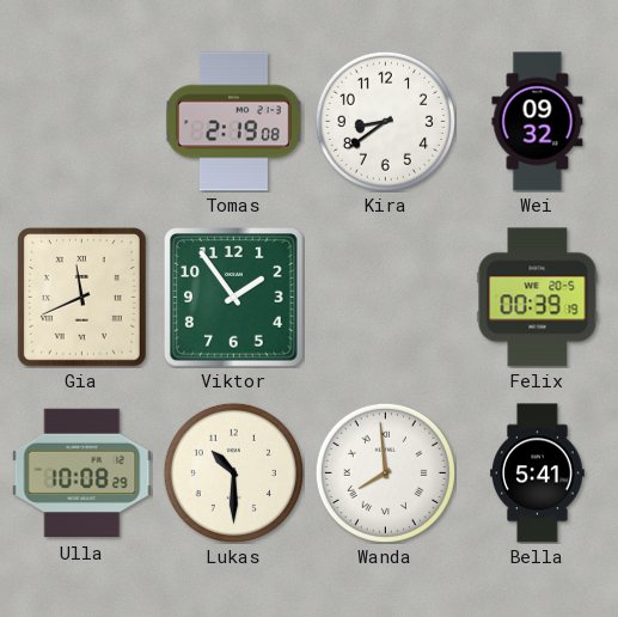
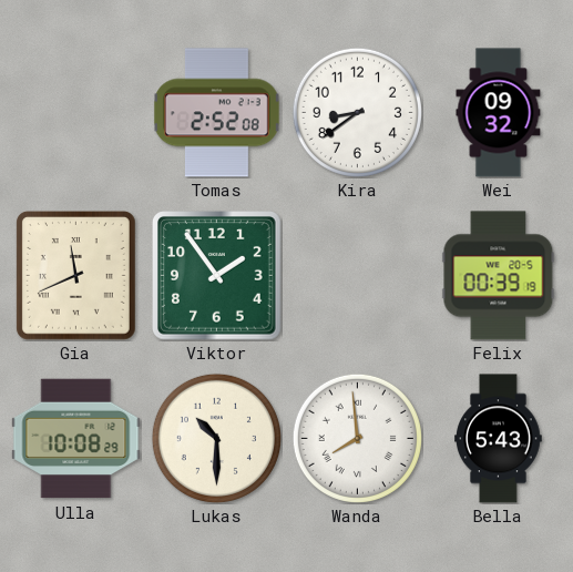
Tomas: 2:19 -> 2:52 (216, 113)
Bella: 5:41 -> 5:43 (499, 439)
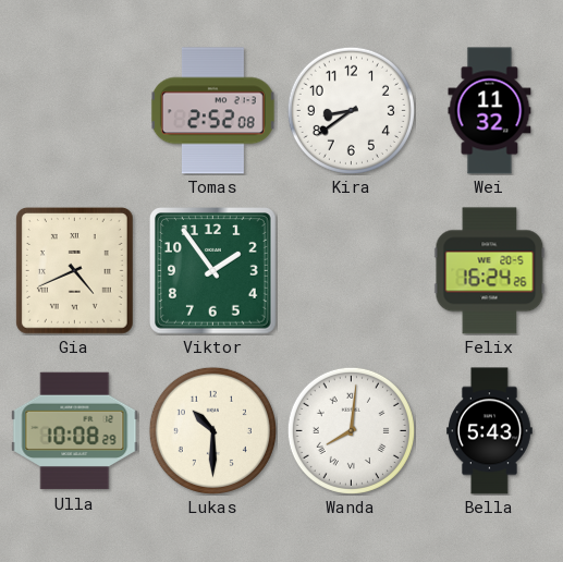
Wei: 09:32 -> 11:32 (490, 111)
Gia: 11:41 -> 4:41 (74, 270)
Felix: 00:39 -> 16:24 (490, 271)
Wanda: 7:59 -> 8:01 (351, 430)
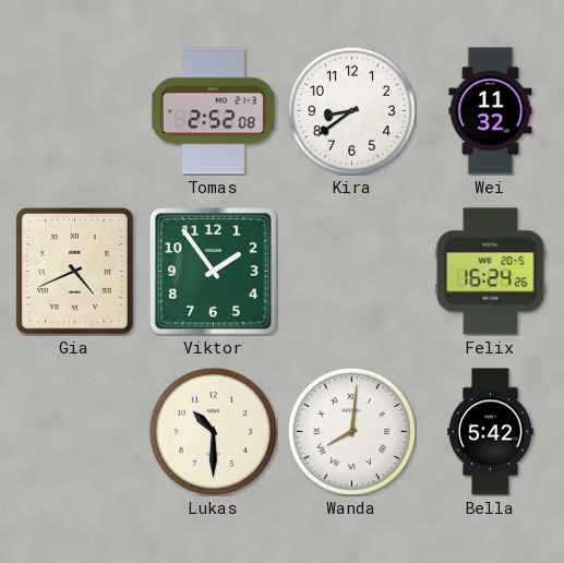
Ulla: 10:08 -> none (75, 431)
Bella: 5:43 -> 5:42 (491, 432)
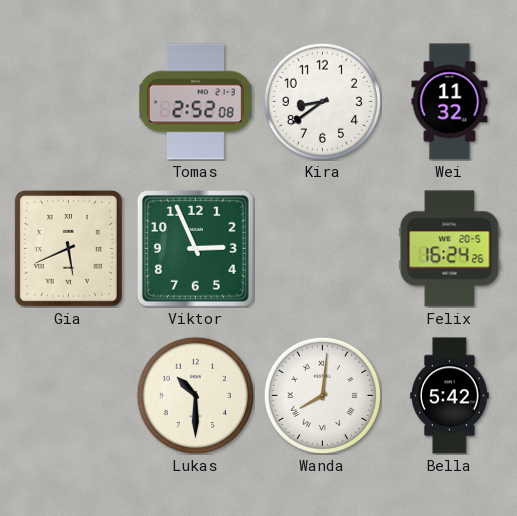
Gia: 4:41 -> 5:41 (68, 248)
Viktor: 1:54 -> 2:56 (196, 249)
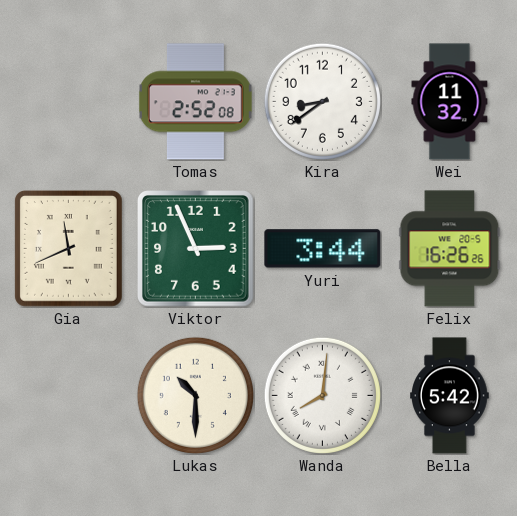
Gia: 5:41 -> 11:41 (68, 248)
Yuri: none -> 3:44 (323, 249)
Felix: 16:24 -> 16:26 (450, 249)
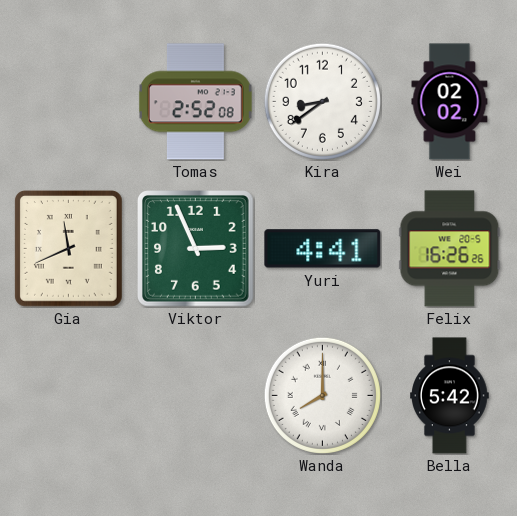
Wei: 11:32 -> 02:02 (450, 102)
Yuri: 3:44 -> 4:41 (323, 249)
Lukas: 10:30 -> none (195, 395)
Wanda: 8:01 -> 8:00 (322, 395)
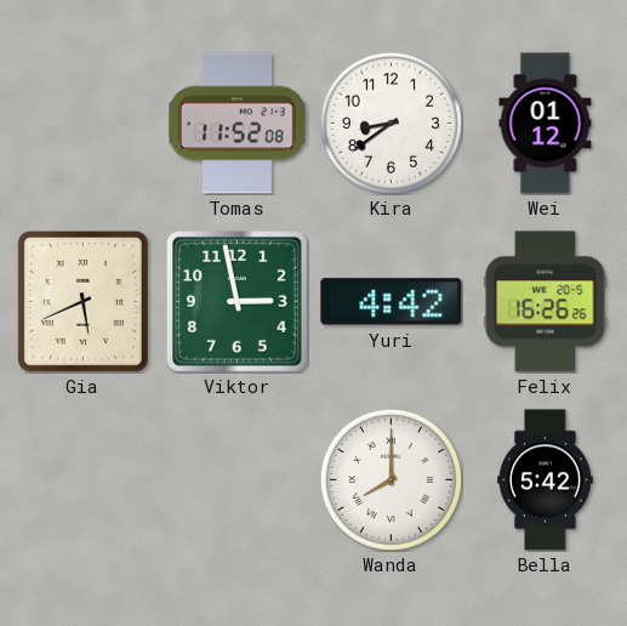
Tomas: 2:52 -> 11:52 (236, 124)
Wei: 02:02 -> 01:12 (546, 124)
Gia: 11:41 -> 5:41 (82, 301)
Viktor: 2:56 -> 2:58 (238, 302)
Yuri: 4:41 -> 4:42 (392, 302)
